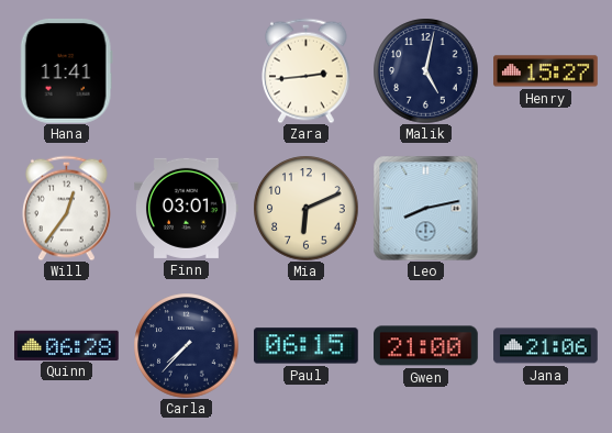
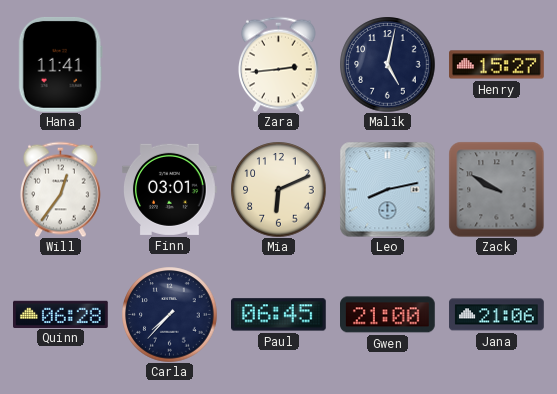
Zack: none -> 9:50 (496, 189)
Paul: 06:15 -> 06:45 (279, 315)
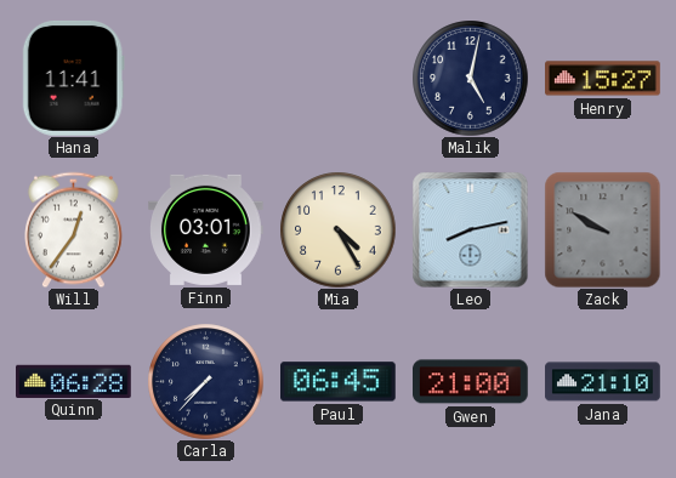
Zara: 2:44 -> none (279, 64)
Mia: 6:11 -> 4:25 (337, 229)
Jana: 21:06 -> 21:10 (603, 382)
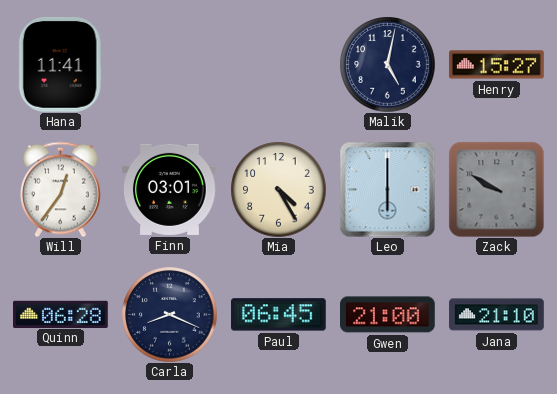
Leo: 8:13 -> 6:00 (387, 189)
Carla: 7:37 -> 8:19 (169, 314)
